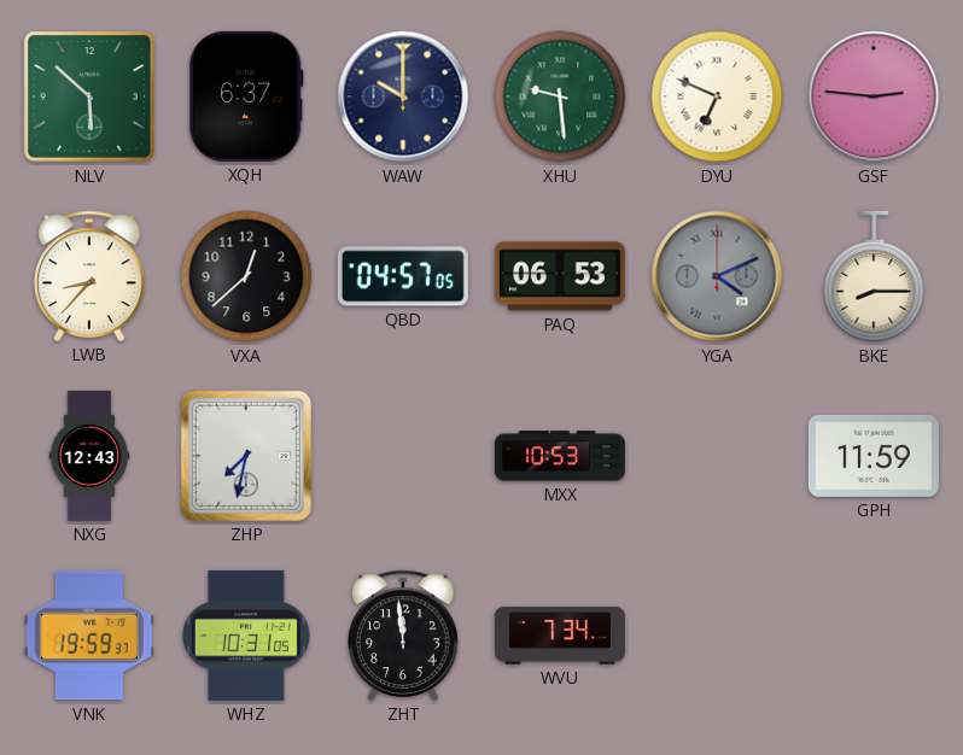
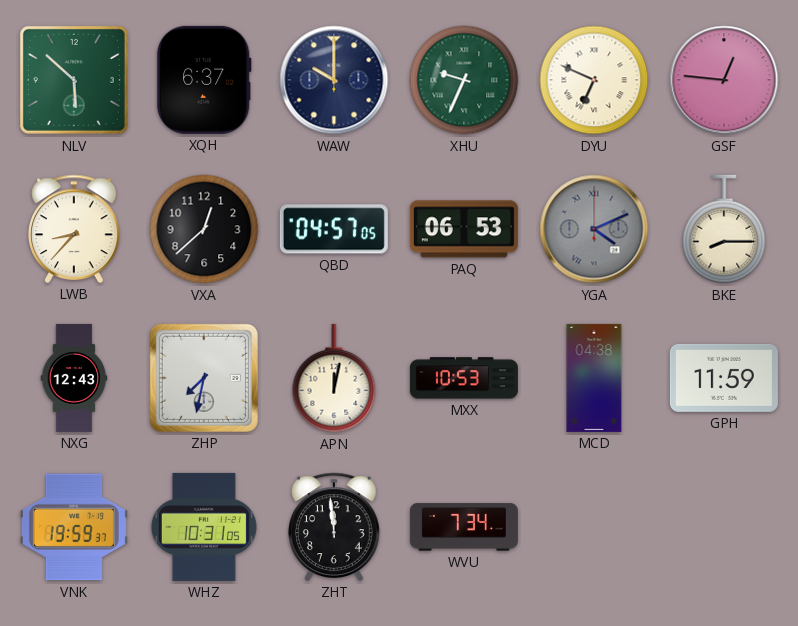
XHU: 9:29 -> 9:34 (464, 80)
GSF: 2:46 -> 12:46 (724, 80)
APN: none -> 12:02 (334, 378)
MCD: none -> 04:38 (594, 378)
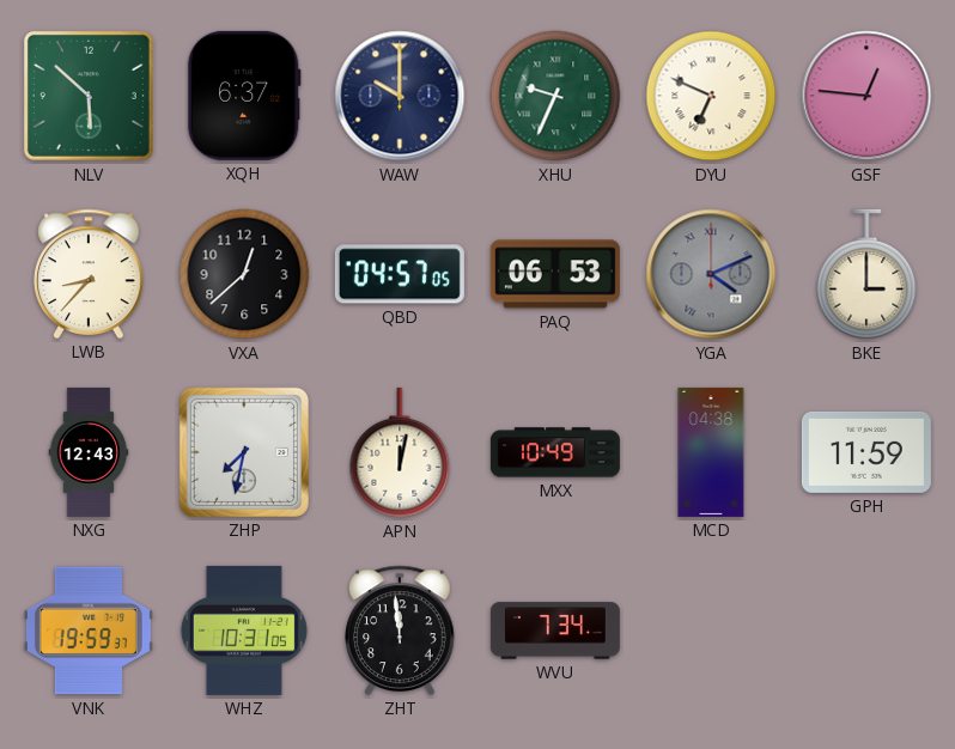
BKE: 8:15 -> 3:00 (866, 274)
MXX: 10:53 -> 10:49 (555, 452)
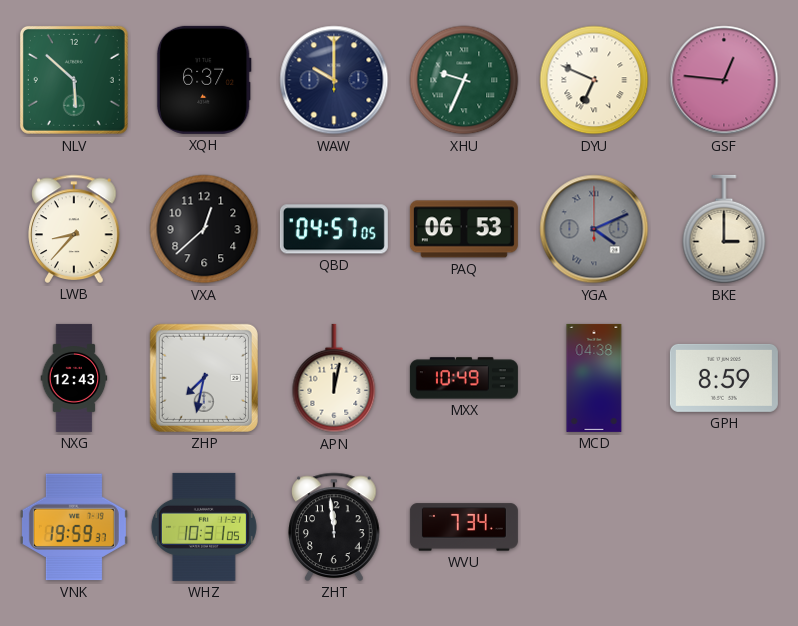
GPH: 11:59 -> 8:59 (724, 378)
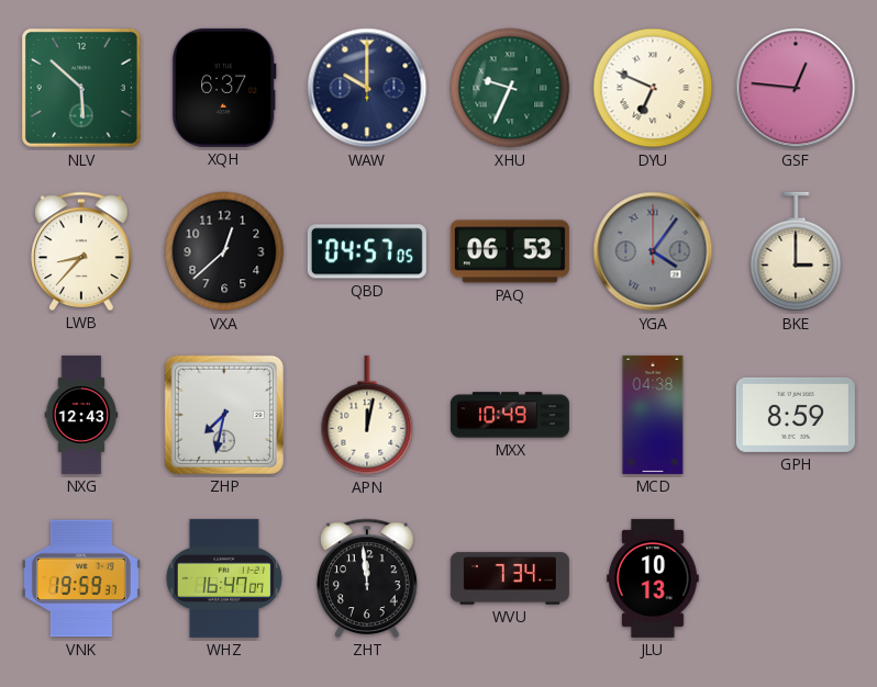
YGA: 4:11 -> 4:06 (653, 251)
WHZ: 10:31 -> 16:47 (224, 578)
JLU: none -> 10:13 (653, 578)
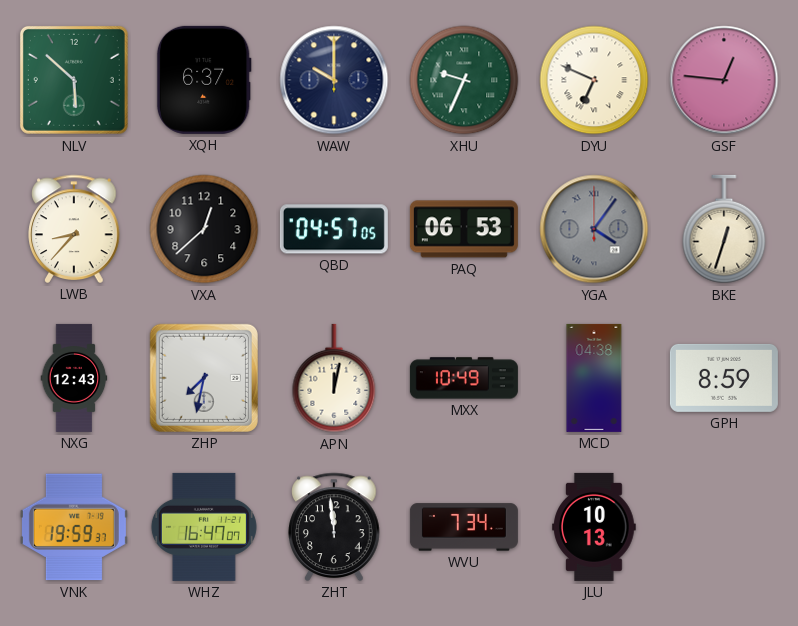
BKE: 3:00 -> 12:33 (724, 229)
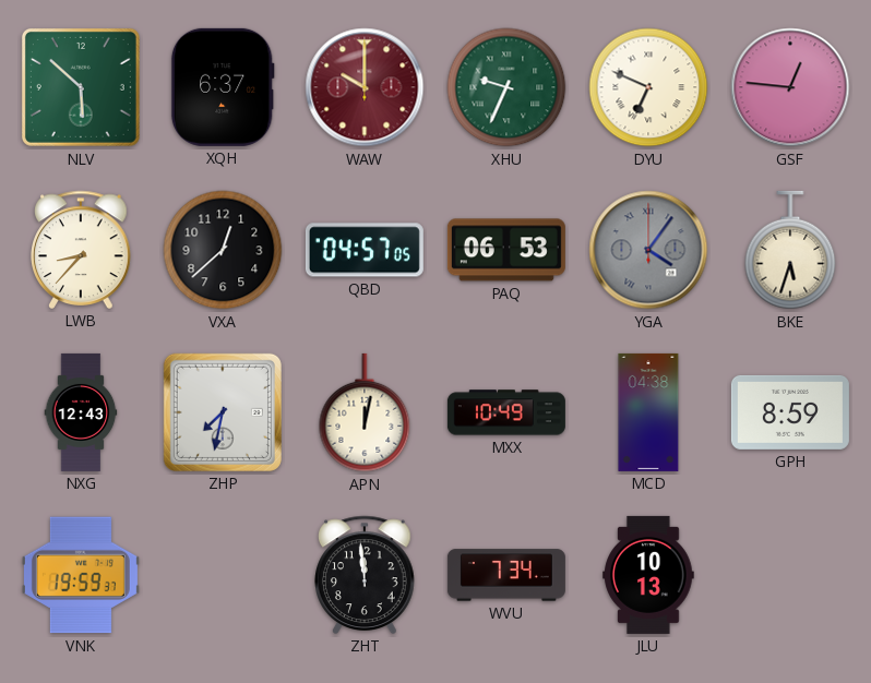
WAW dial: navy -> burgundy (365, 87)
BKE: 12:33 -> 5:33 (790, 250)
WHZ: 16:47 -> none (204, 527)
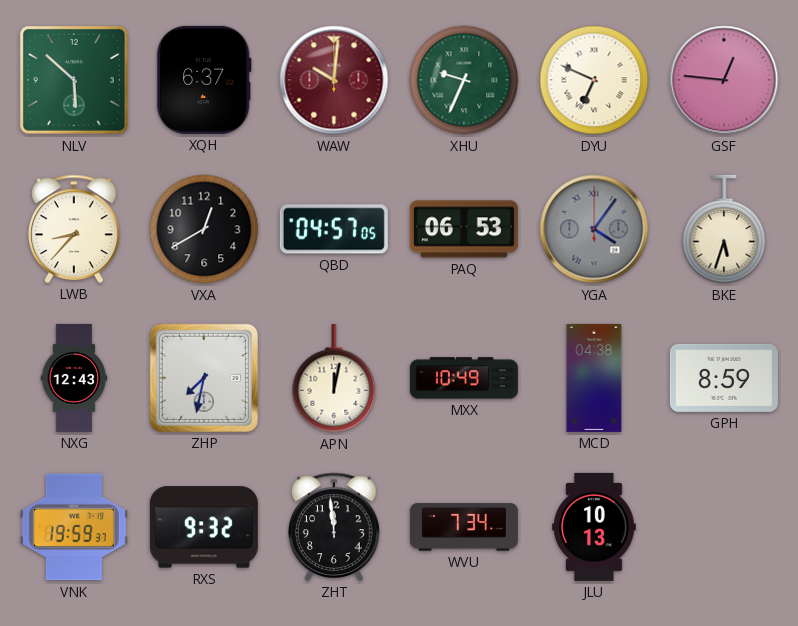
WAW: 10:00 -> 10:01 (334, 80)
VXA: 12:38 -> 12:40 (204, 229)
RXS: none -> 9:32 (204, 527)
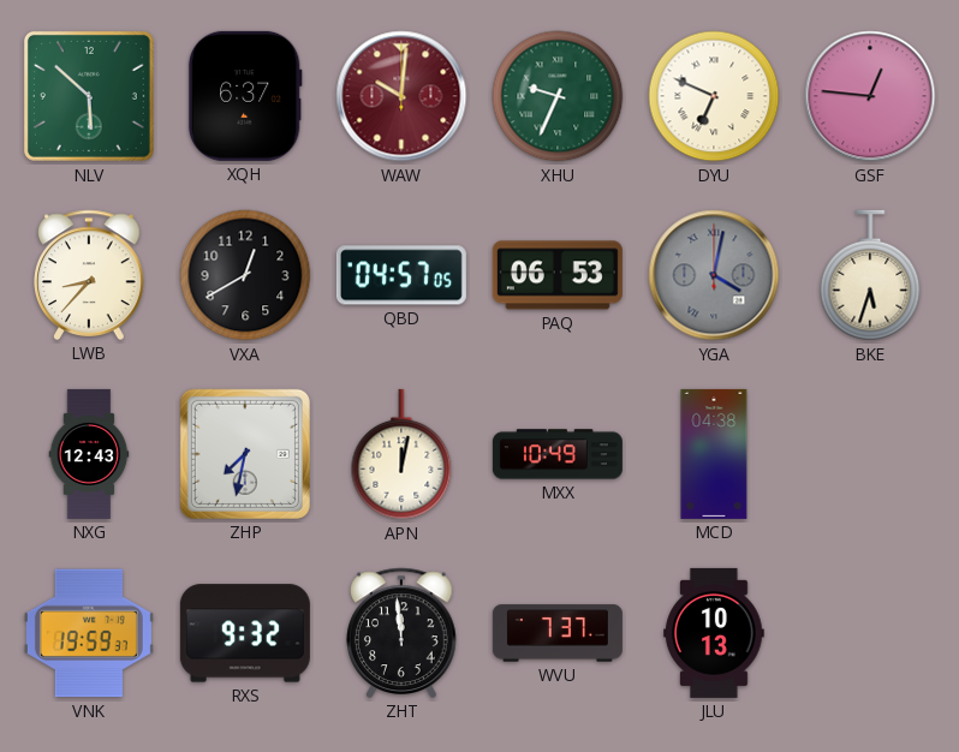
YGA: 4:06 -> 4:02 (714, 275)
GPH: 8:59 -> none (724, 378)
WVU: 7:34 -> 7:37 (558, 633)
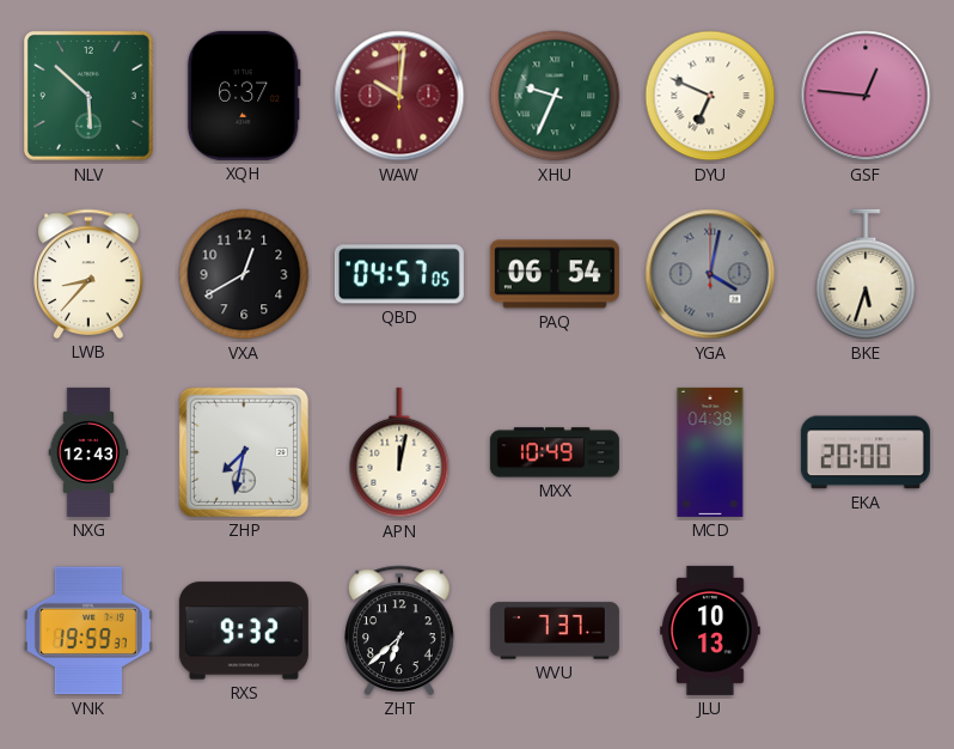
PAQ: 06:53 -> 06:54 (555, 274)
EKA: none -> 20:00 (866, 452)
ZHT: 11:59 -> 6:38 (399, 631)
